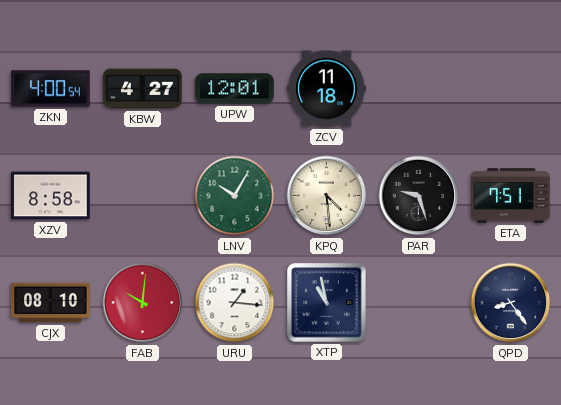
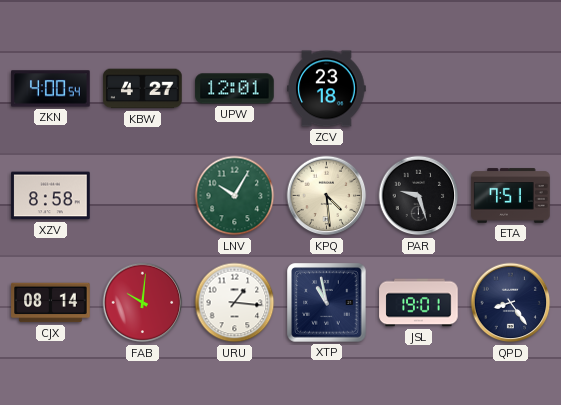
ZCV: 11:18 -> 23:18 (327, 89)
CJX: 08:10 -> 08:14 (51, 303)
JSL: none -> 19:01 (419, 303)
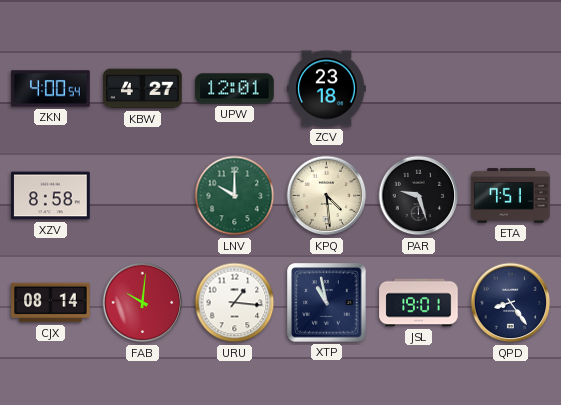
LNV: 10:05 -> 10:00 (235, 196)
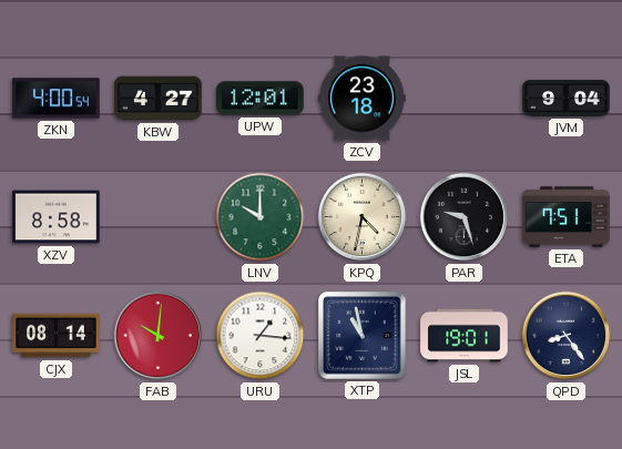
JVM: none -> 9:04 (567, 99)
KPQ: 4:29 -> 4:32 (363, 217)
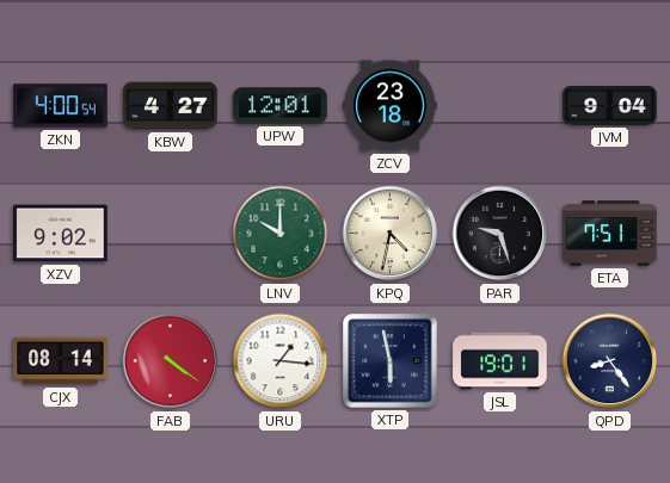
XZV: 8:58 -> 9:02 (61, 234)
FAB: 10:01 -> 4:21 (171, 361)
XTP: 10:58 -> 5:58 (391, 361)
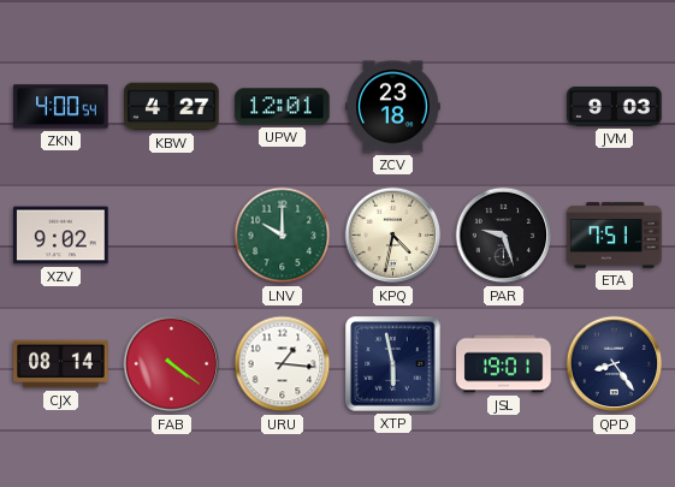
JVM: 9:04 -> 9:03 (615, 107)
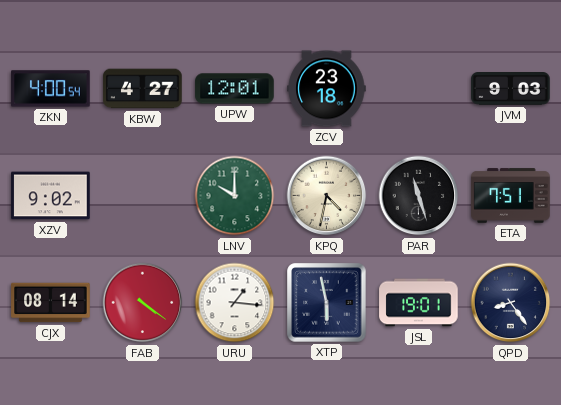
PAR: 9:27 -> 11:27 (419, 196)
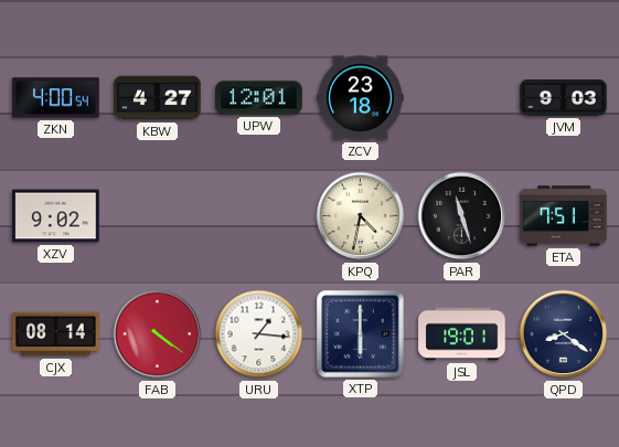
LNV: 10:00 -> none (235, 196)
XTP: 5:58 -> 6:00 (361, 334)
QPD: 8:24 -> 8:21 (564, 334)
